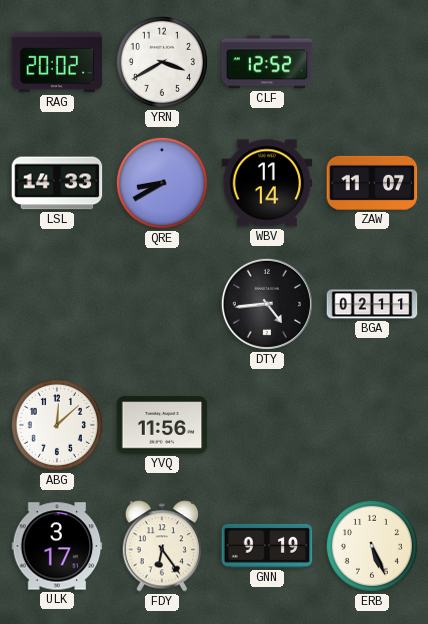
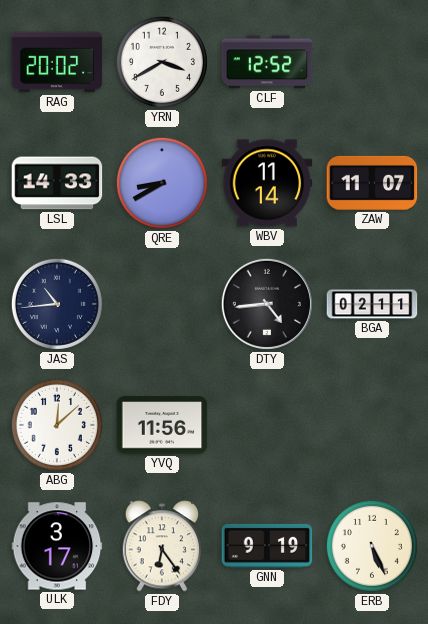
JAS: none -> 10:44 (57, 304)
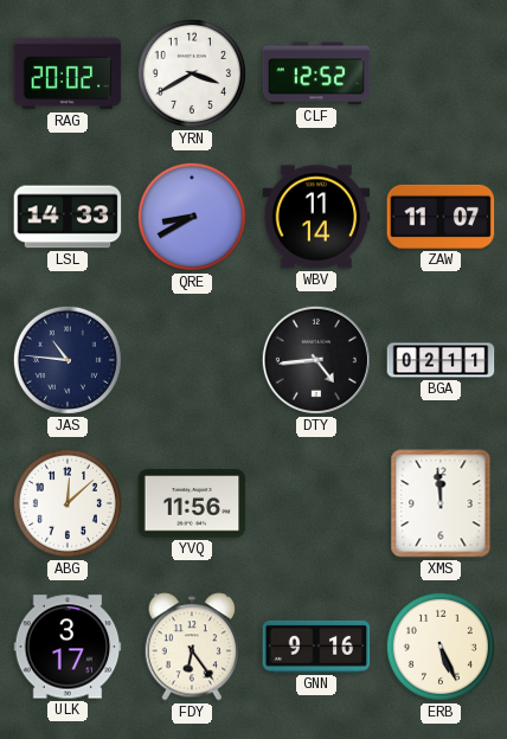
JAS: 10:44 -> 10:46 (68, 360)
XMS: none -> 11:59 (441, 503)
GNN: 9:19 -> 9:16 (316, 647)
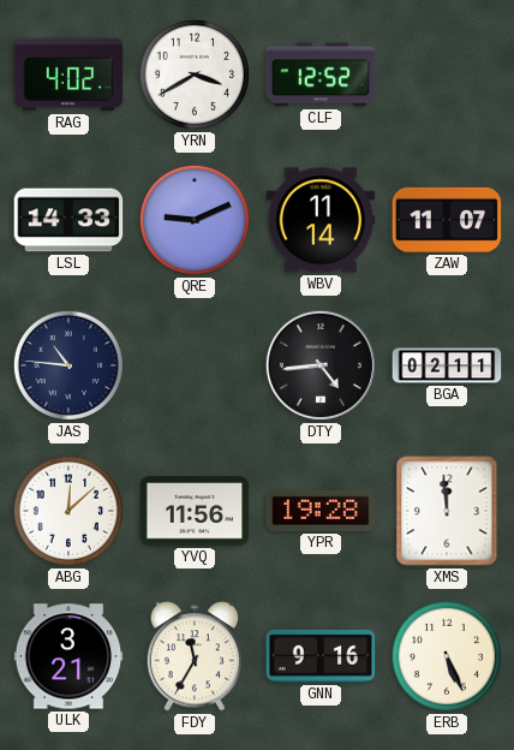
RAG: 20:02 -> 4:02 (68, 75)
QRE: 8:40 -> 9:11 (195, 220)
YPR: none -> 19:28 (321, 511)
ULK: 3:17 -> 3:21 (68, 656)
FDY: 6:24 -> 11:35 (195, 656)
